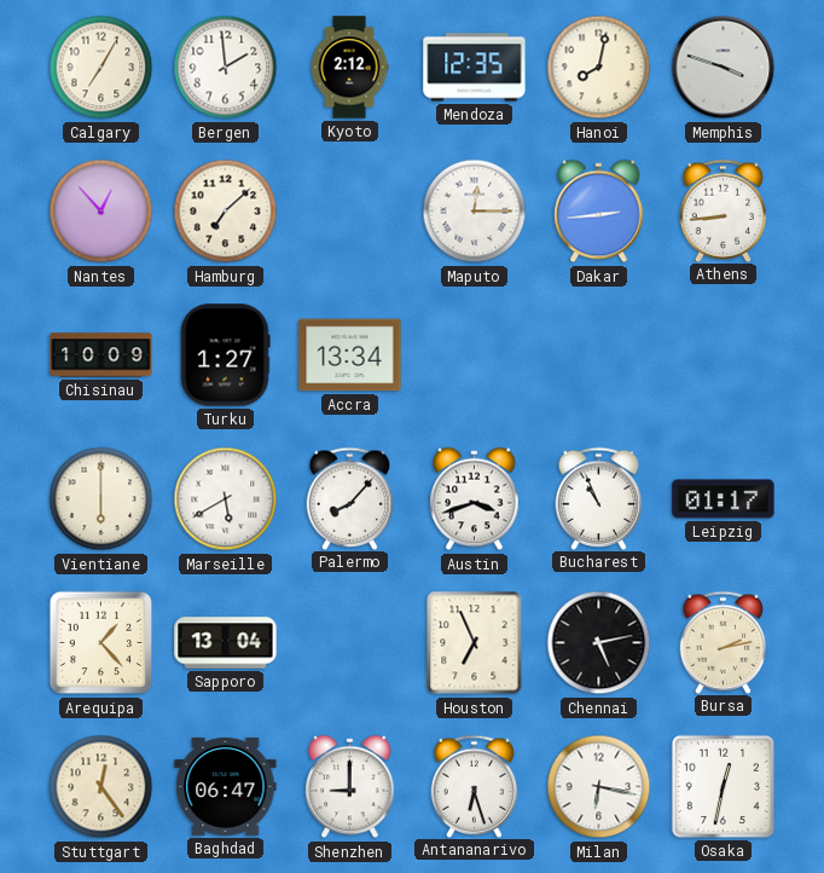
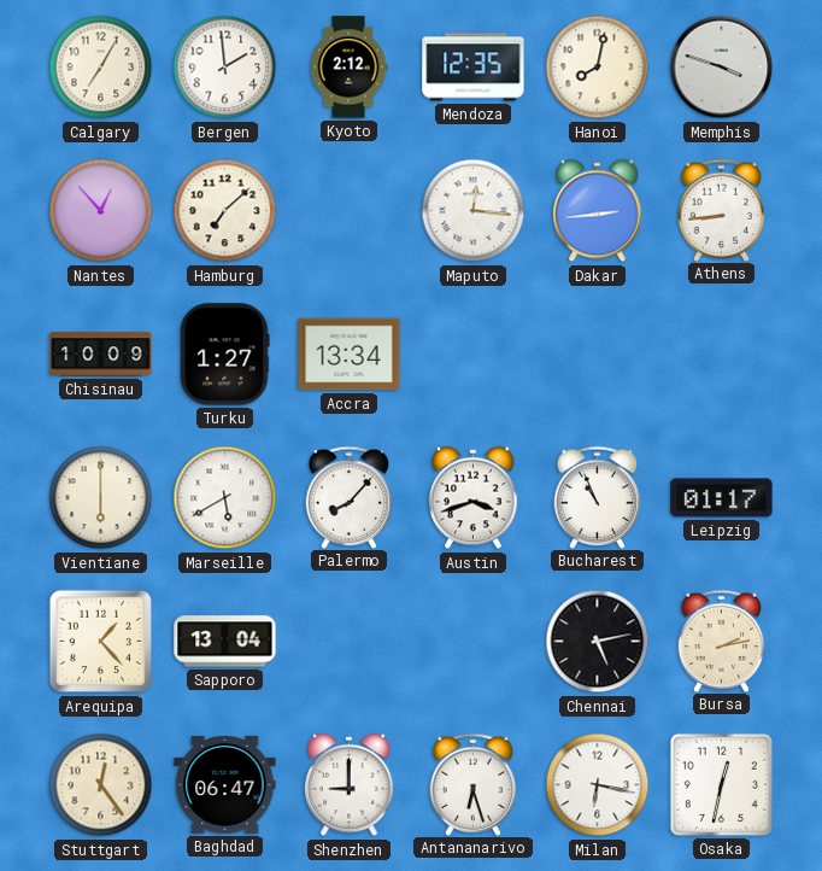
Maputo: 12:15 -> 12:16 (474, 211)
Houston: 6:56 -> none (475, 643)
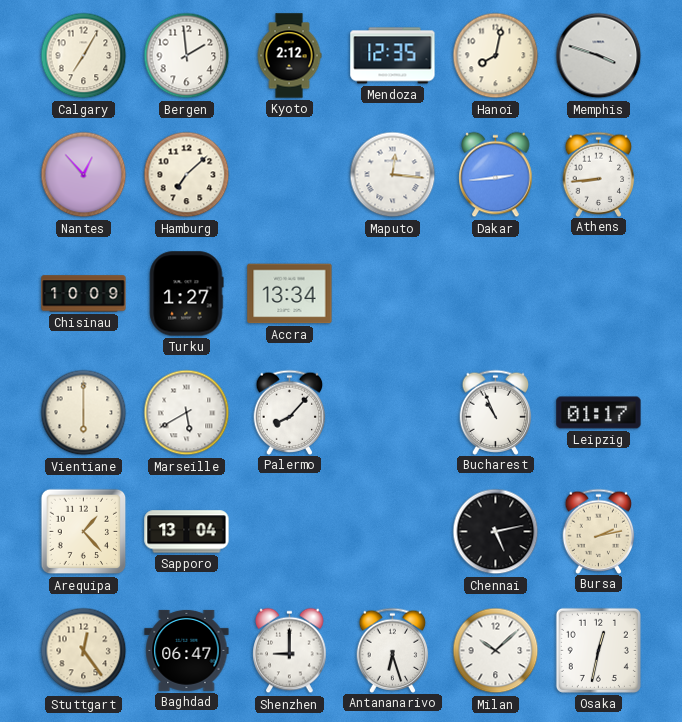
Austin: 3:42 -> none (474, 498)
Milan: 6:17 -> 10:08 (496, 651)
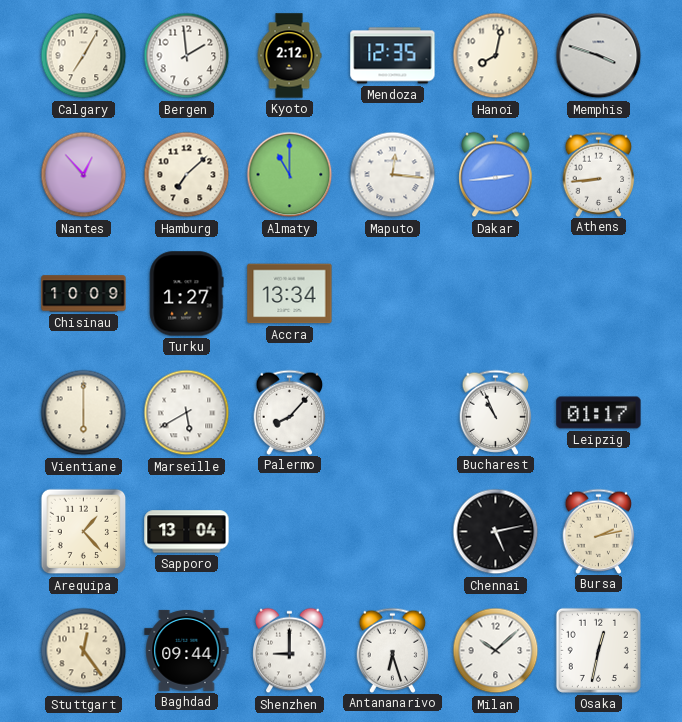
Almaty: none -> 11:00 (290, 175)
Baghdad: 06:47 -> 09:44 (187, 650)
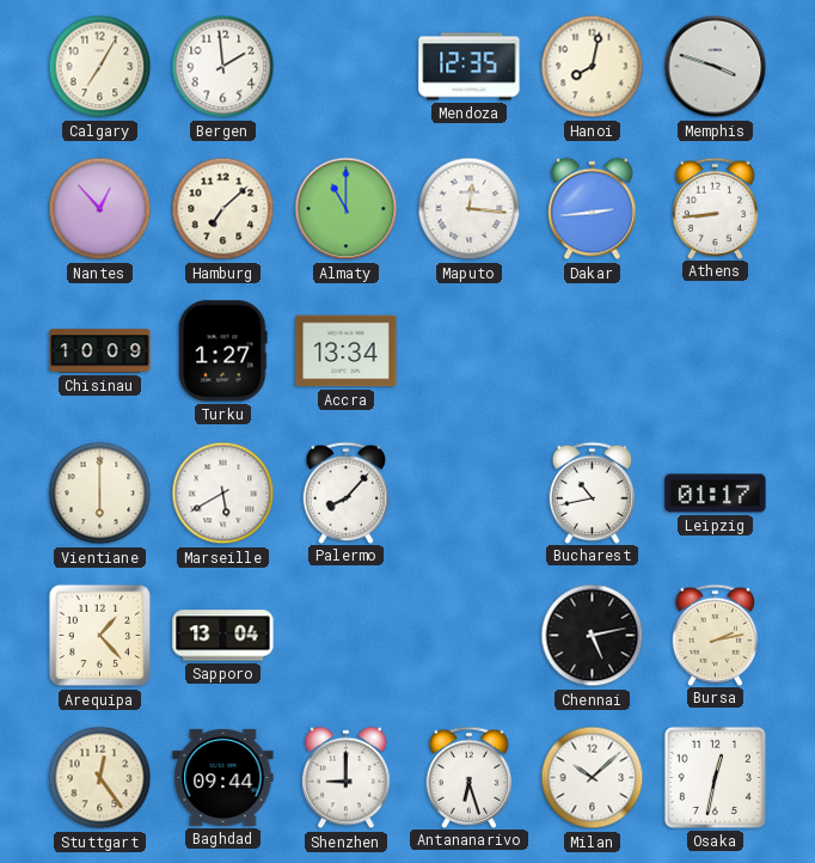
Kyoto: 2:12 -> none (289, 56)
Bucharest: 10:56 -> 10:43 (593, 492)
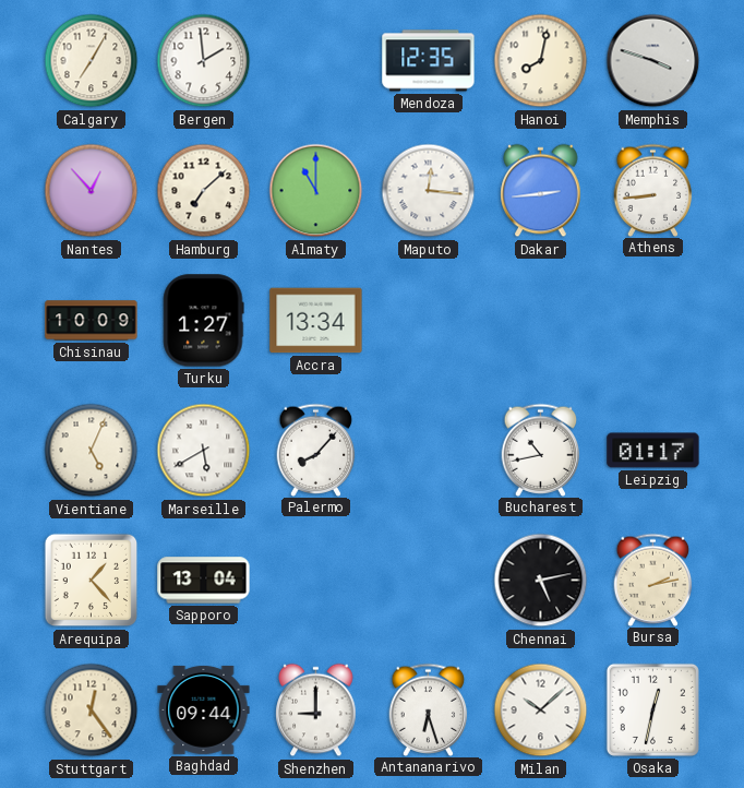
Vientiane: 6:00 -> 5:04 (92, 451)
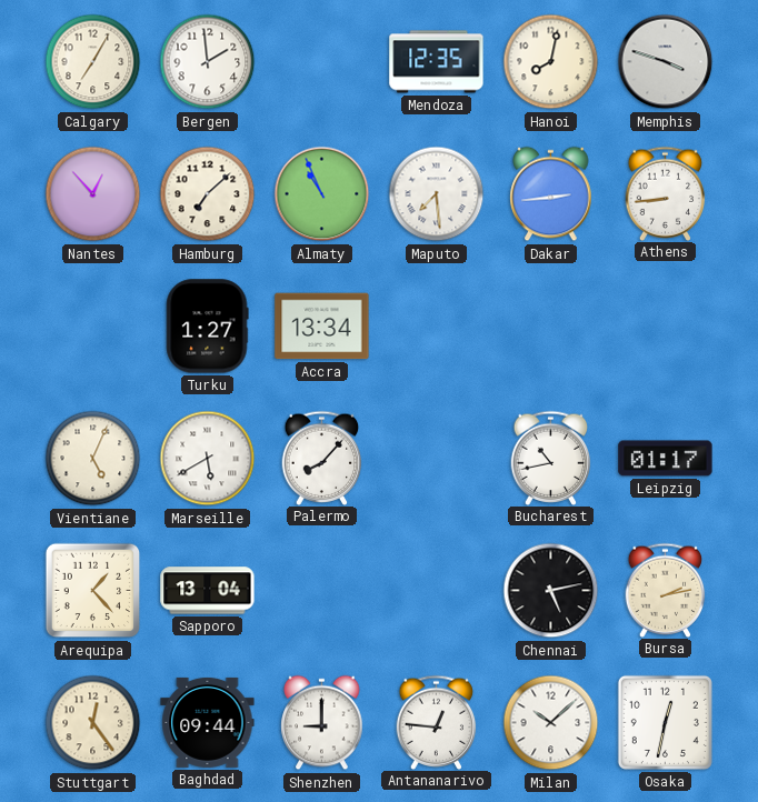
Almaty: 11:00 -> 10:56 (322, 194)
Maputo: 12:16 -> 7:29 (437, 194)
Chisinau: 10:09 -> none (92, 321)
Antananarivo: 6:27 -> 12:46 (437, 722)
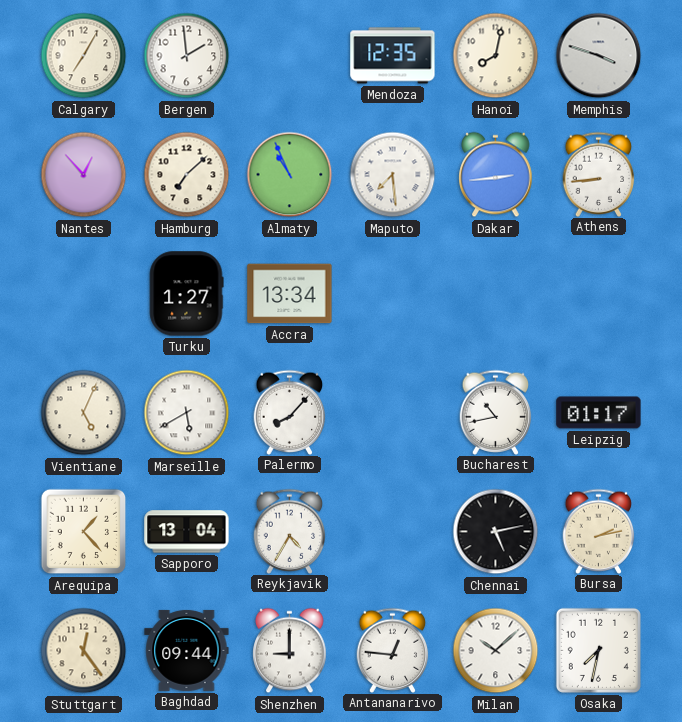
Reykjavik: none -> 4:35 (290, 531)
Osaka: 12:32 -> 7:32 (598, 650)
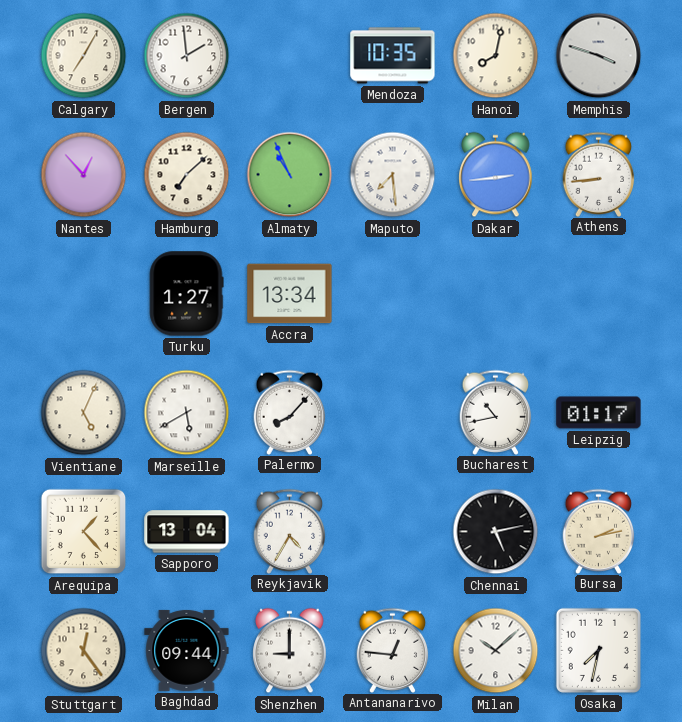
Mendoza: 12:35 -> 10:35 (393, 56)
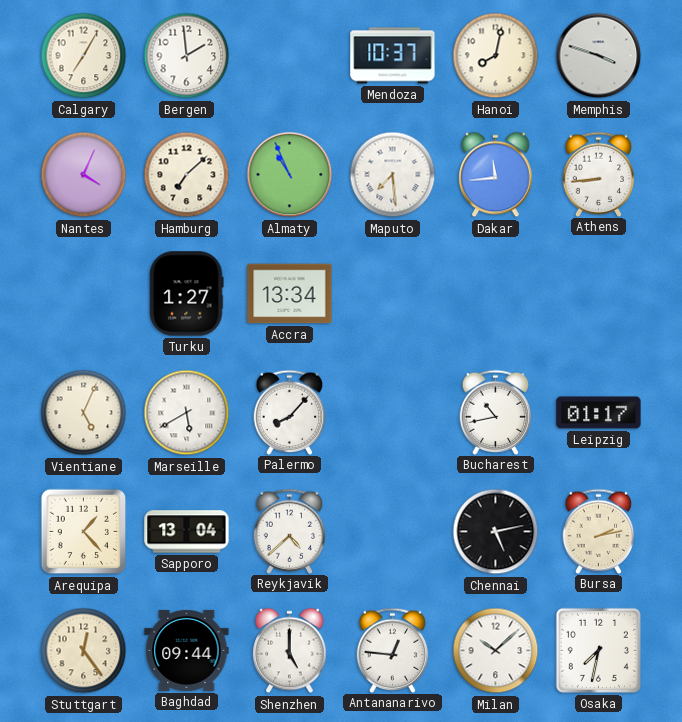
Mendoza: 10:35 -> 10:37 (393, 56)
Nantes: 12:53 -> 4:04 (84, 175)
Dakar: 2:44 -> 11:44 (496, 175)
Reykjavik: 4:35 -> 4:38 (290, 531)
Shenzhen: 9:00 -> 5:00 (290, 651)
